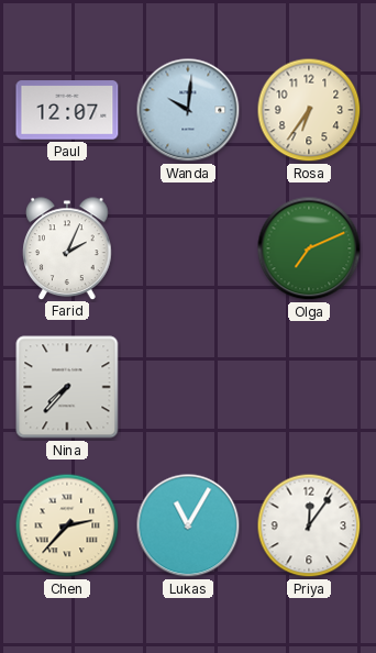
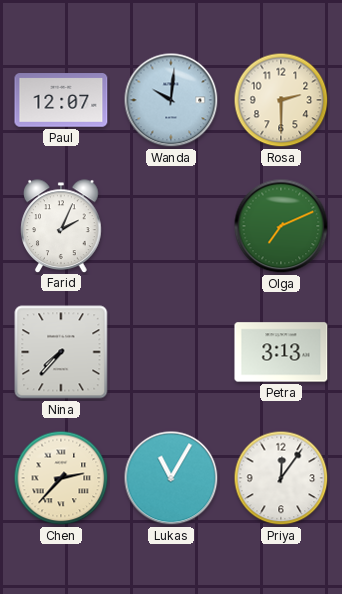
Rosa: 6:36 -> 2:30 (281, 100)
Petra: none -> 3:13 (281, 352)
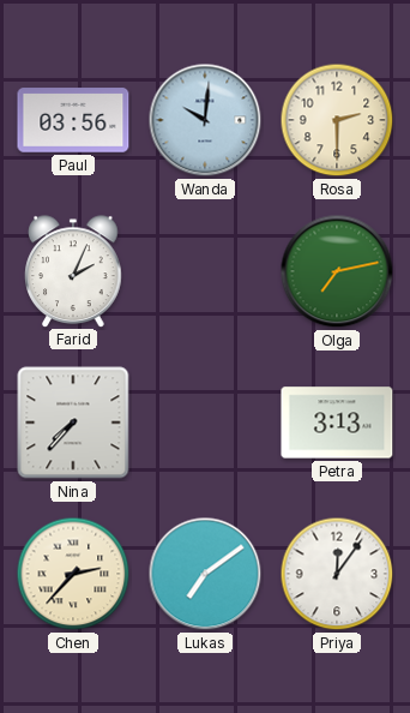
Paul: 12:07 -> 03:56 (73, 120)
Olga: 7:11 -> 7:13 (337, 271)
Lukas: 11:05 -> 7:09 (205, 574)
